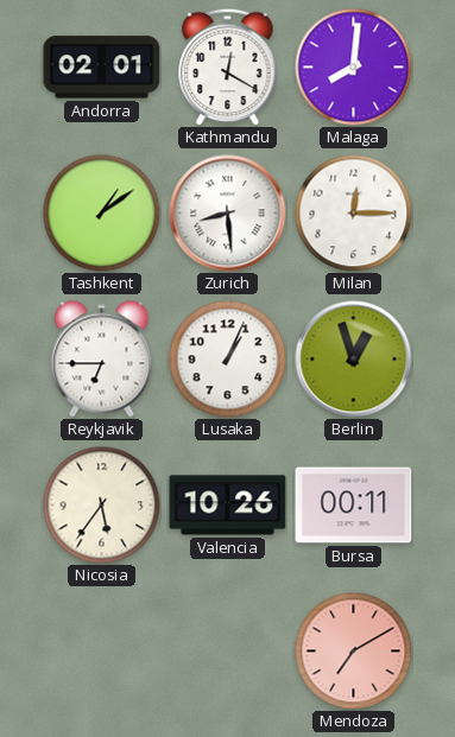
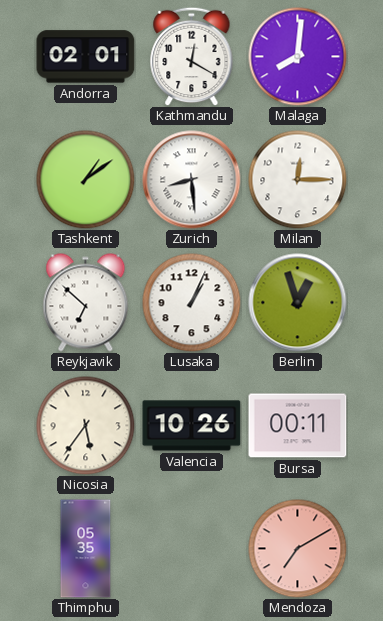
Reykjavik: 6:45 -> 6:52 (86, 303)
Thimphu: none -> 05:35 (86, 549)
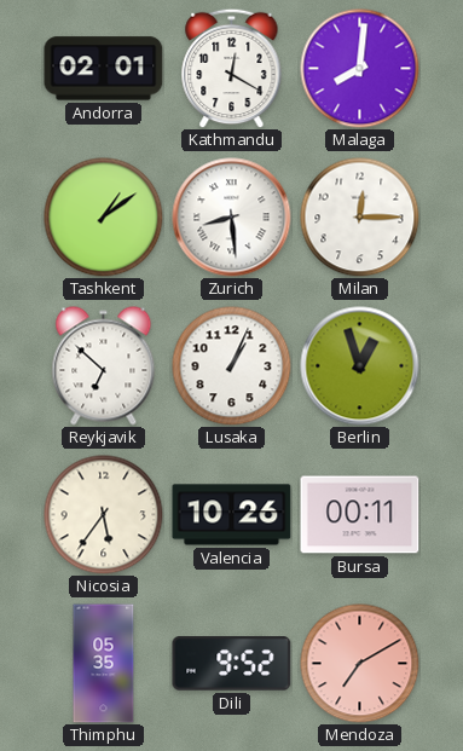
Dili: none -> 9:52 (232, 664)
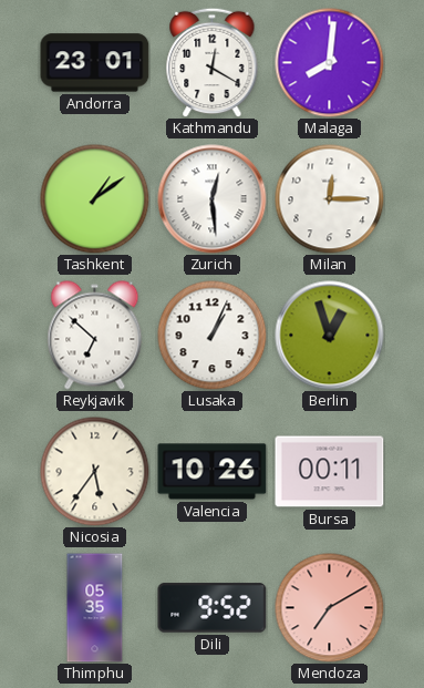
Andorra: 02:01 -> 23:01 (95, 63)
Zurich: 8:29 -> 12:29 (213, 199)
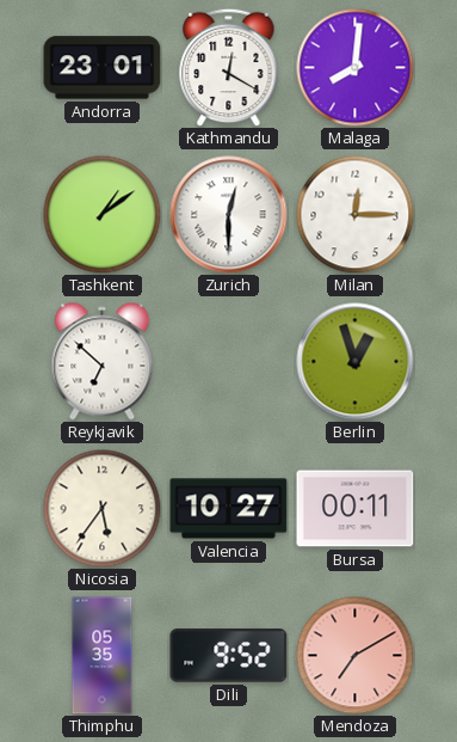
Zurich: 12:29 -> 12:30 (229, 215)
Lusaka: 1:04 -> none (213, 336)
Valencia: 10:26 -> 10:27 (229, 509)
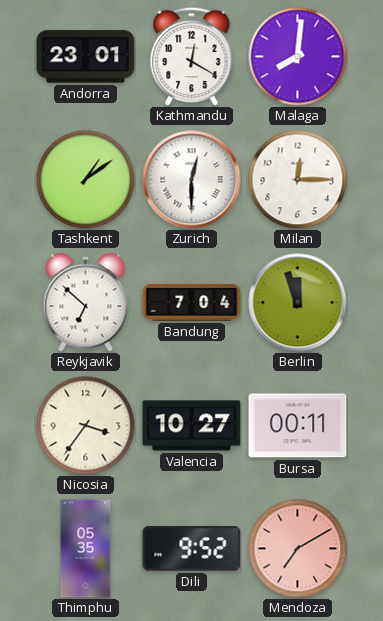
Bandung: none -> 7:04 (192, 302)
Berlin: 12:57 -> 11:57 (298, 303)
Nicosia: 5:36 -> 3:36 (86, 426)
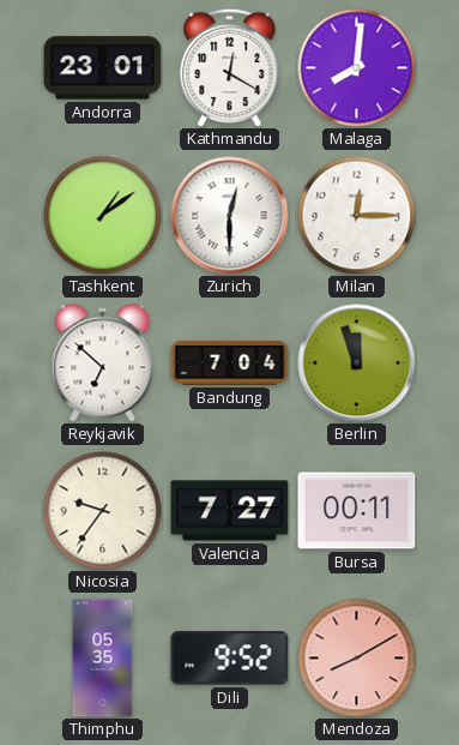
Nicosia: 3:36 -> 9:36 (103, 511)
Valencia: 10:27 -> 7:27 (230, 511)
Mendoza: 7:10 -> 8:10 (357, 659)
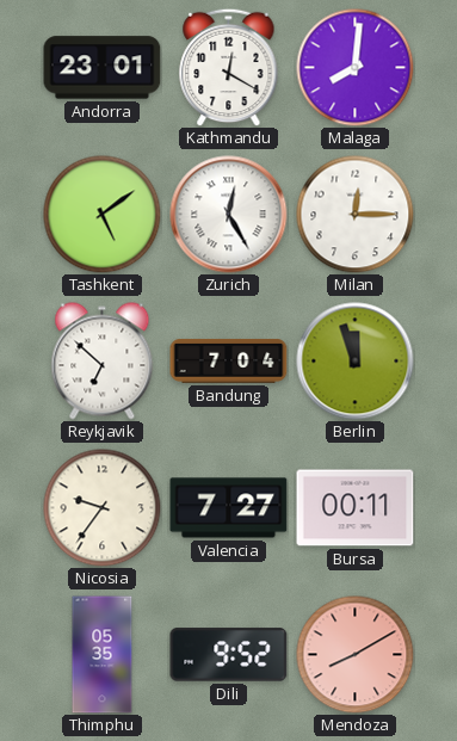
Tashkent: 1:09 -> 5:09 (103, 215)
Zurich: 12:30 -> 12:25 (229, 215)
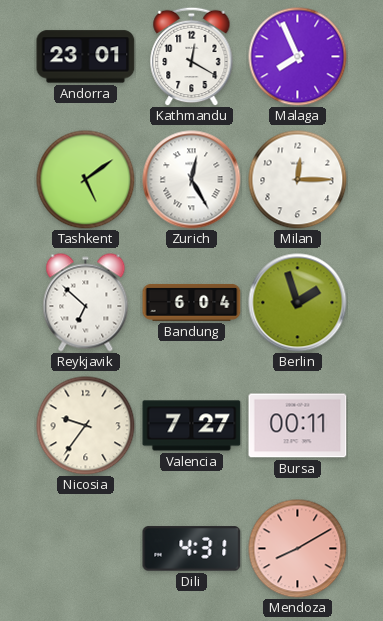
Malaga: 8:01 -> 7:56 (298, 57)
Bandung: 7:04 -> 6:04 (192, 302)
Berlin: 11:57 -> 1:57 (298, 303)
Thimphu: 05:35 -> none (103, 655)
Dili: 9:52 -> 4:31 (192, 549)
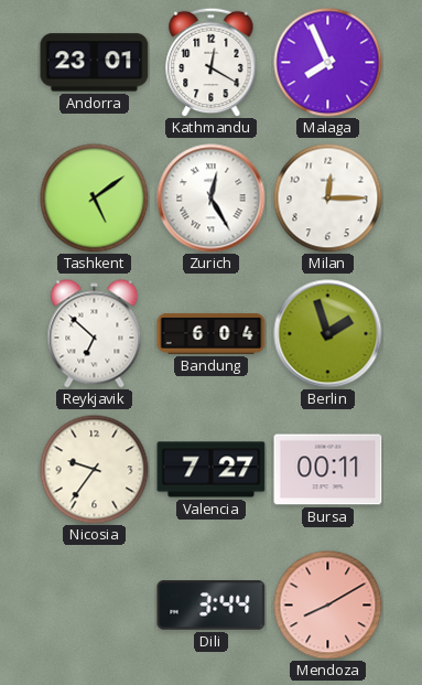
Dili: 4:31 -> 3:44 (212, 606)
